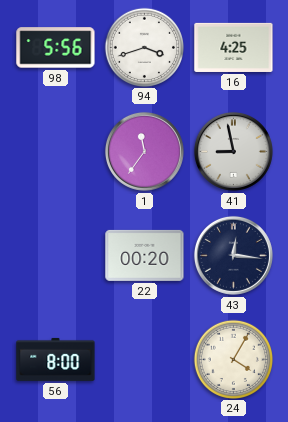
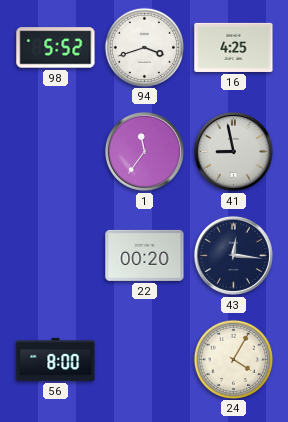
98: 5:56 -> 5:52 (56, 48)
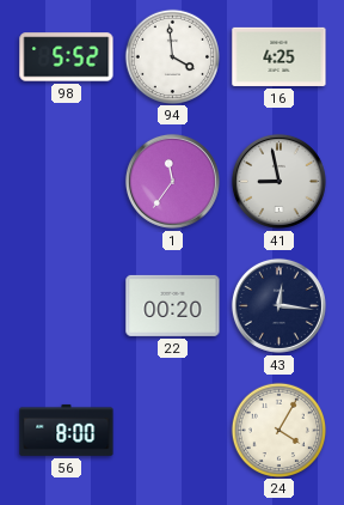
94: 3:42 -> 3:59 (172, 56)
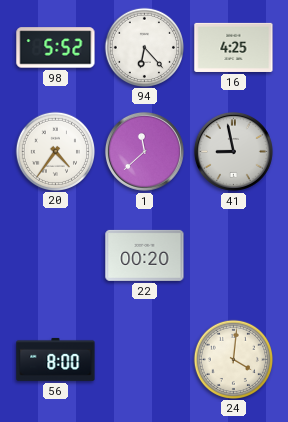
94: 3:59 -> 6:23 (144, 47)
20: none -> 4:36 (55, 151)
1: 11:36 -> 11:38 (144, 151)
43: 12:16 -> none (278, 305)
24: 4:05 -> 4:01 (233, 359)
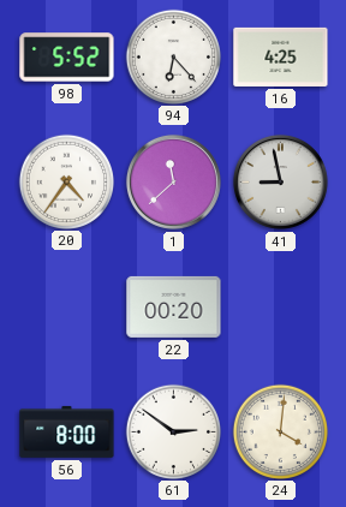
61: none -> 2:51 (173, 431)
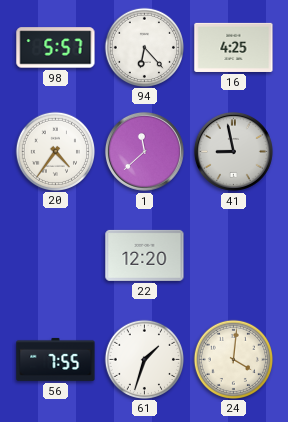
98: 5:52 -> 5:57 (56, 48)
22: 00:20 -> 12:20 (145, 255)
56: 8:00 -> 7:55 (56, 359)
61: 2:51 -> 1:33 (144, 359)
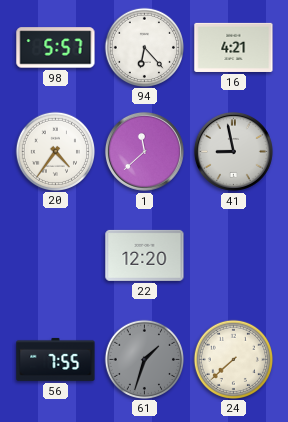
16: 4:25 -> 4:21 (234, 47)
61 dial: white -> grey (144, 359)
24: 4:01 -> 7:38 (233, 359)
